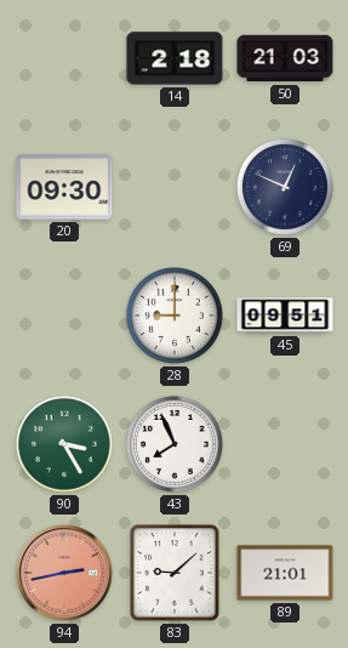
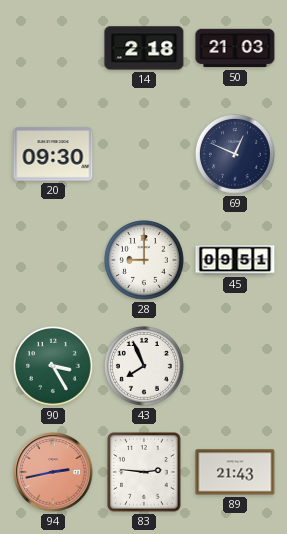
83: 9:08 -> 2:46 (144, 472)
89: 21:01 -> 21:43 (235, 472)
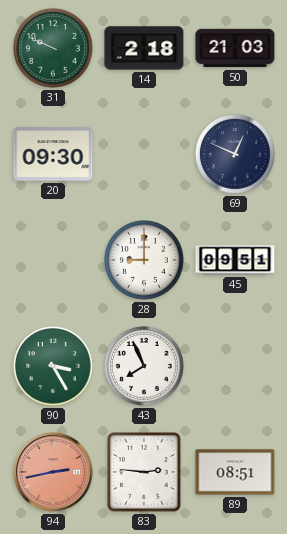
31: none -> 9:49 (53, 48)
89: 21:43 -> 08:51 (235, 472)
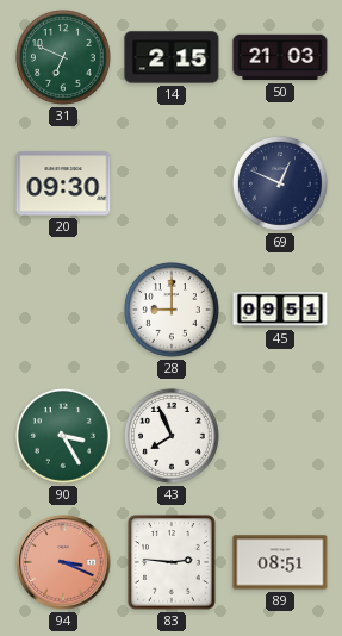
31: 9:49 -> 6:49 (63, 57)
14: 2:18 -> 2:15 (172, 57)
94: 2:43 -> 3:19 (63, 562)
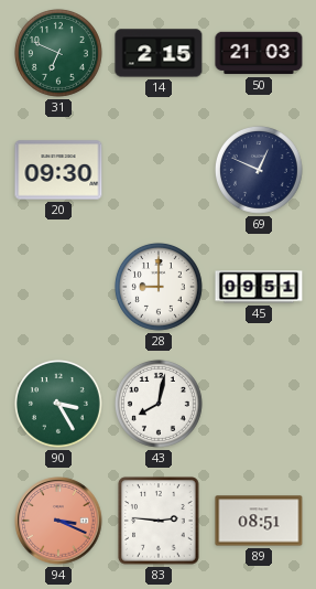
43: 7:56 -> 8:02 (159, 404)
